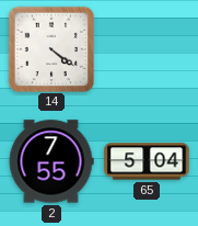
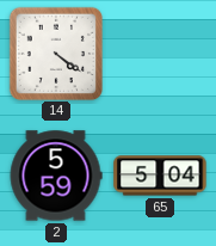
2: 7:55 -> 5:59 (56, 176)
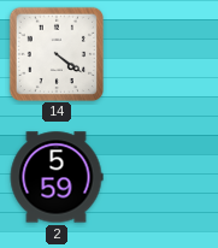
65: 5:04 -> none (160, 176)
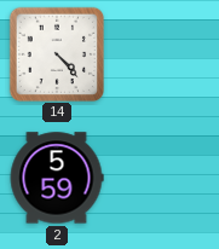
14: 4:21 -> 4:23 (56, 53)
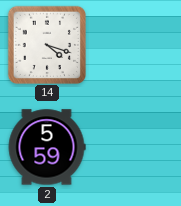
14: 4:23 -> 4:18 (46, 44)
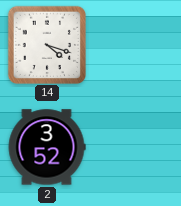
2: 5:59 -> 3:52 (47, 147)
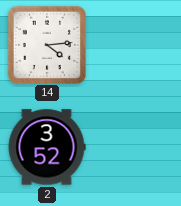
14: 4:18 -> 4:14 (46, 44)
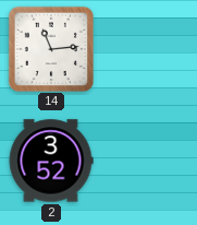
14: 4:14 -> 11:14 (50, 48)
